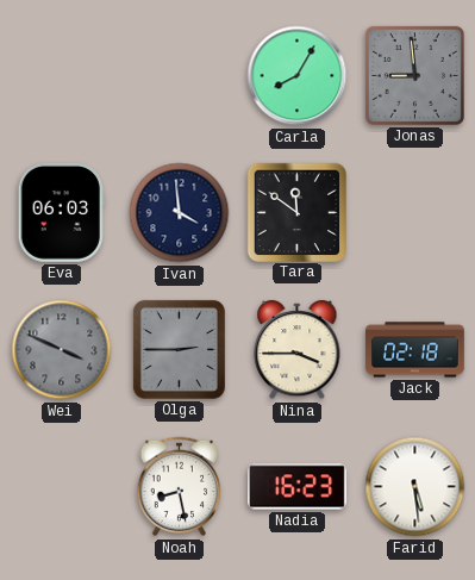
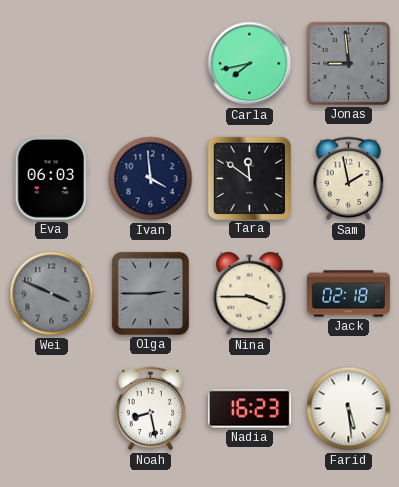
Carla: 8:05 -> 7:43 (250, 64)
Sam: none -> 1:58 (349, 179)
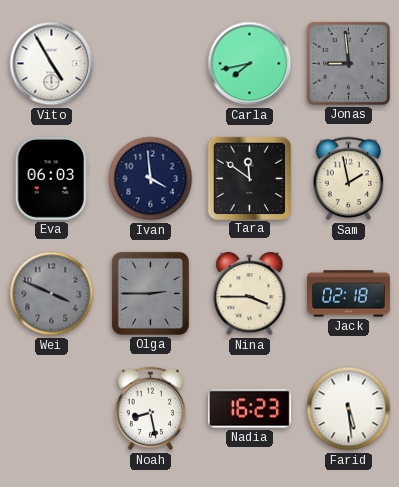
Vito: none -> 4:55 (52, 64)
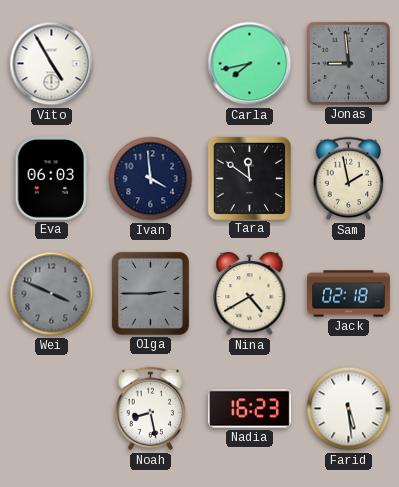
Nina: 3:45 -> 4:40 (250, 294)
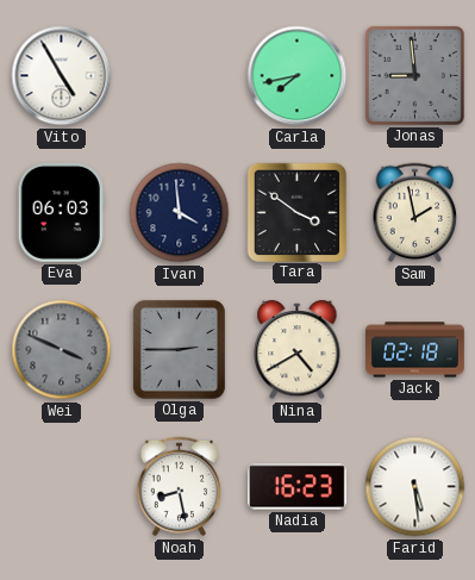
Tara: 11:51 -> 3:51 (296, 212)
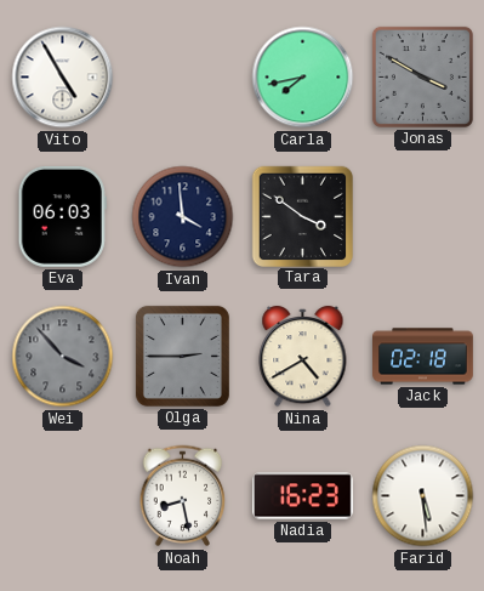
Jonas: 8:59 -> 3:50 (422, 76)
Sam: 1:58 -> none (415, 213)
Wei: 3:49 -> 3:53 (63, 357)
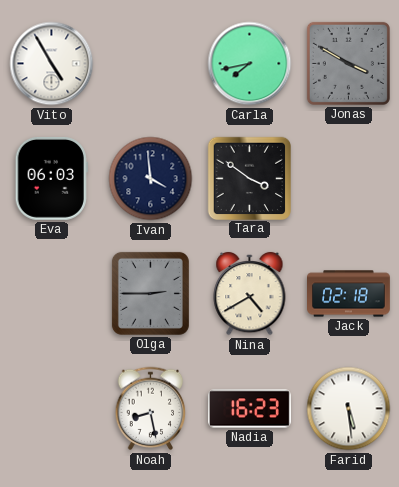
Wei: 3:53 -> none (63, 357)
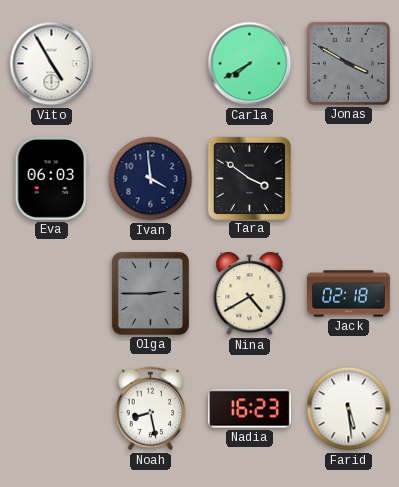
Carla: 7:43 -> 7:40 (250, 64)
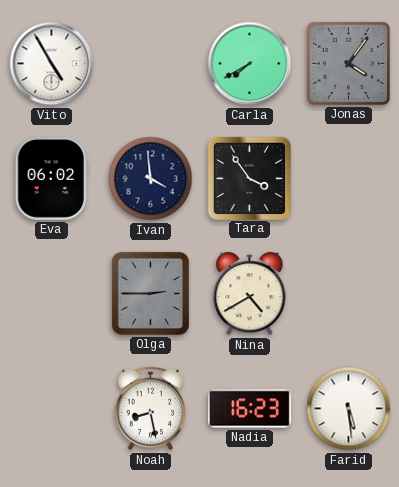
Jonas: 3:50 -> 4:06 (348, 63)
Eva: 06:03 -> 06:02 (51, 178)
Tara: 3:51 -> 3:54 (249, 178)
Jack: 02:18 -> none (349, 294)
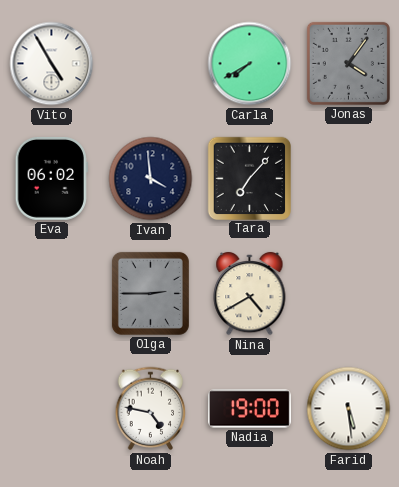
Tara: 3:54 -> 7:07 (249, 178)
Noah: 8:28 -> 4:47 (151, 409)
Nadia: 16:23 -> 19:00 (250, 409)
